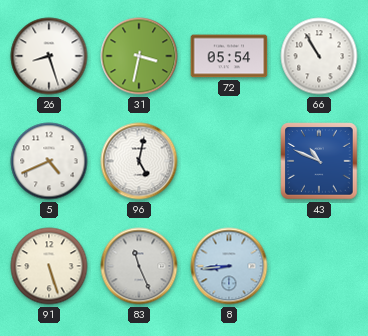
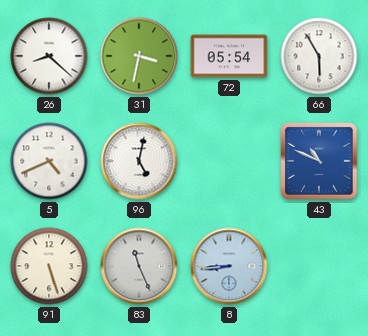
26: 8:27 -> 8:22 (49, 56)
66: 10:55 -> 5:55 (319, 56)
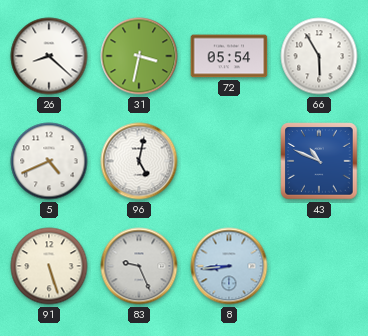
83: 11:26 -> 9:26 (139, 266)
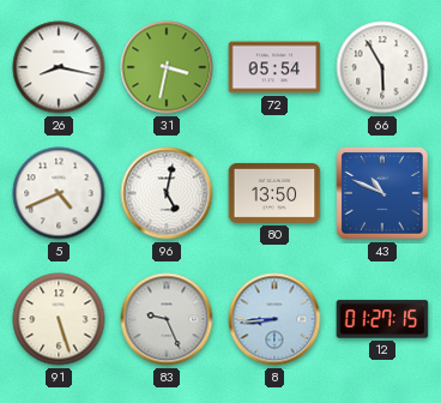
26: 8:22 -> 8:17 (59, 67)
80: none -> 13:50 (274, 194)
12: none -> 01:27 (382, 319)
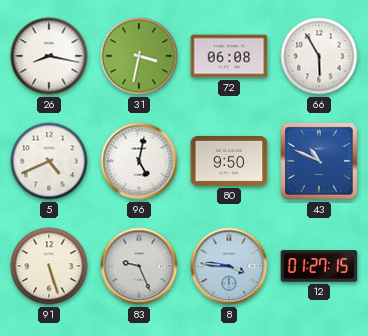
72: 05:54 -> 06:08 (229, 56)
80: 13:50 -> 9:50 (229, 162)
8: 8:44 -> 3:46 (229, 266)
